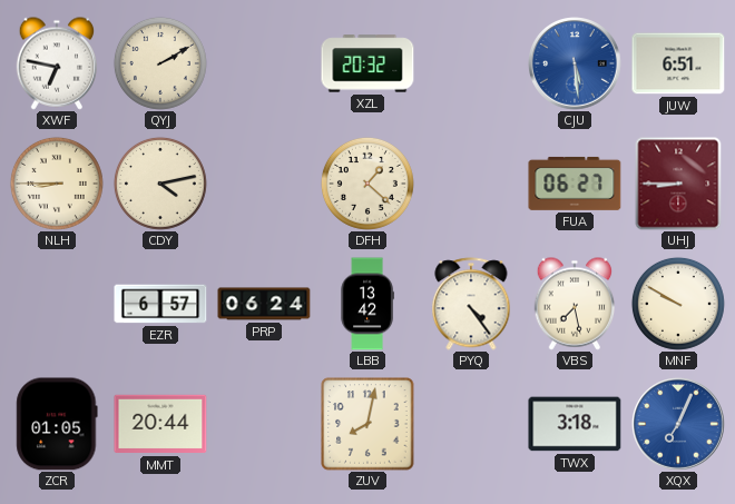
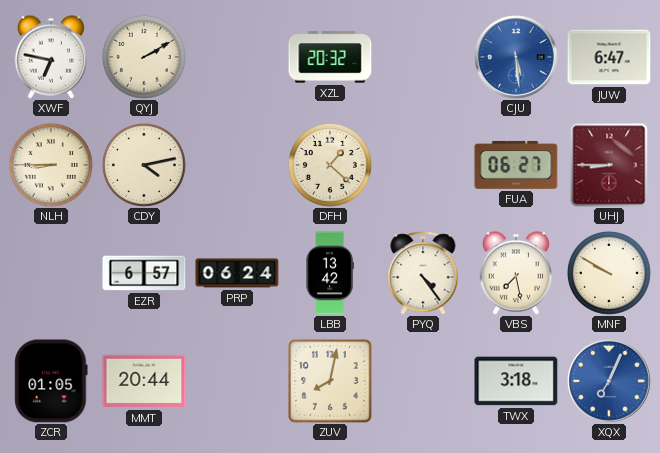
JUW: 6:51 -> 6:47 (609, 57)
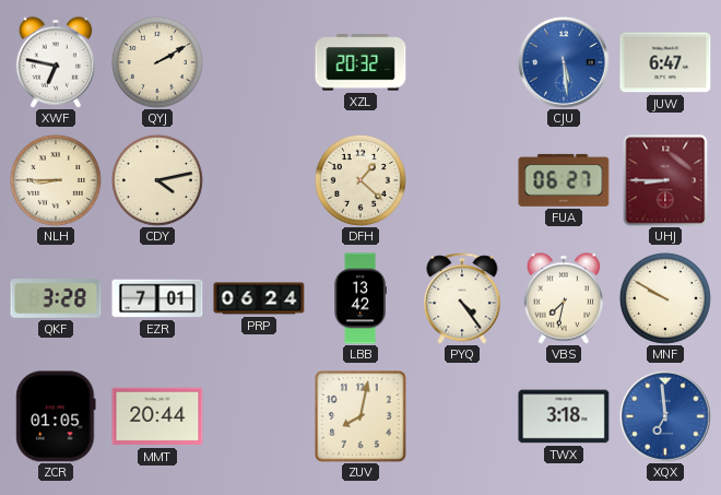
QKF: none -> 3:28 (56, 298)
EZR: 6:57 -> 7:01 (157, 298)
VBS: 7:28 -> 7:32 (564, 298)
XQX: 7:04 -> 6:59 (666, 417)
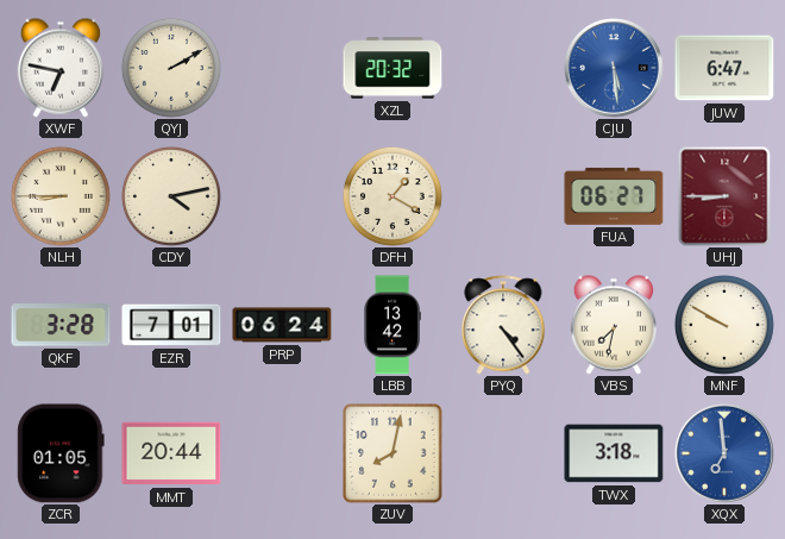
DFH: 1:22 -> 1:20 (392, 196)
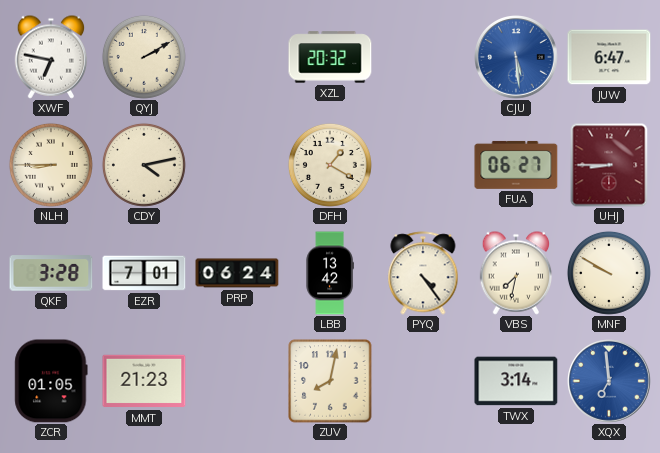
MMT: 20:44 -> 21:23 (144, 381)
TWX: 3:18 -> 3:14 (516, 381)
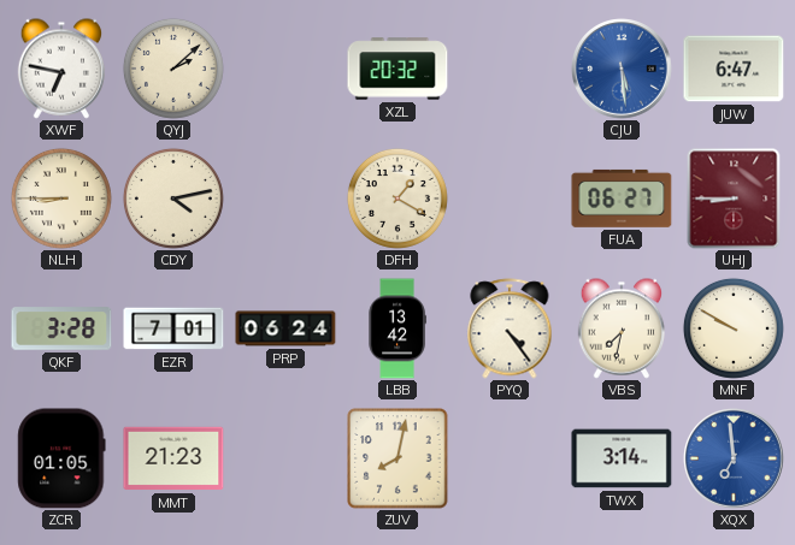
QYJ: 2:10 -> 2:08 (173, 69)
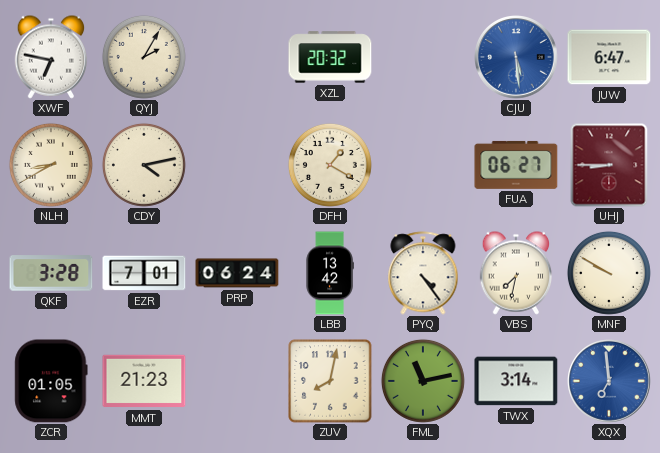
QYJ: 2:08 -> 2:05 (144, 57)
NLH: 8:45 -> 8:40 (51, 165)
FML: none -> 11:13 (423, 381)
